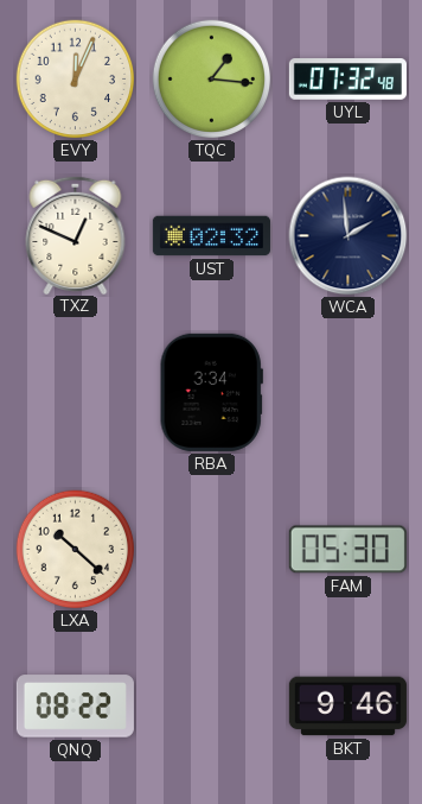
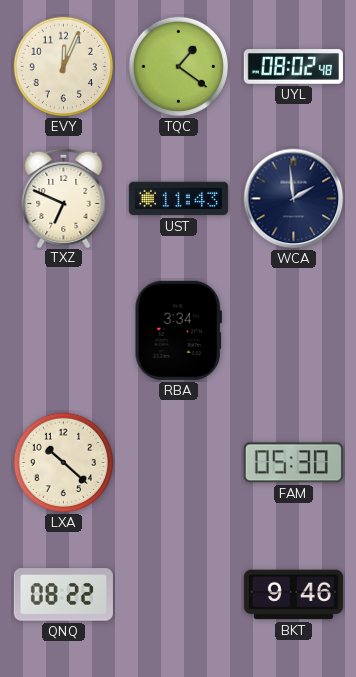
TQC: 1:16 -> 1:21 (179, 67)
UYL: 07:32 -> 08:02 (293, 67)
TXZ: 12:49 -> 6:49 (64, 197)
UST: 02:32 -> 11:43 (178, 199)
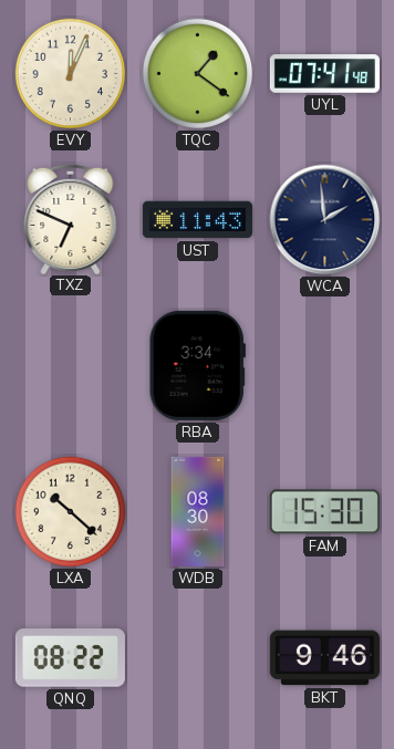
UYL: 08:02 -> 07:41 (324, 74)
WDB: none -> 08:30 (198, 511)
FAM: 05:30 -> 15:30 (324, 512)
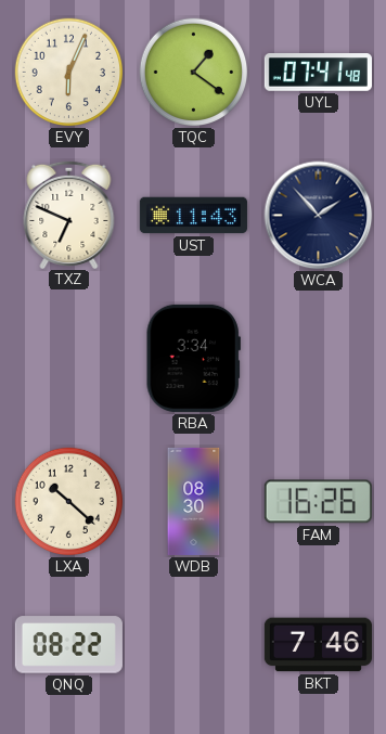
EVY: 12:04 -> 6:04 (69, 73)
WCA: 1:59 -> 1:53 (319, 216)
FAM: 15:30 -> 16:26 (318, 502)
BKT: 9:46 -> 7:46 (318, 645)
